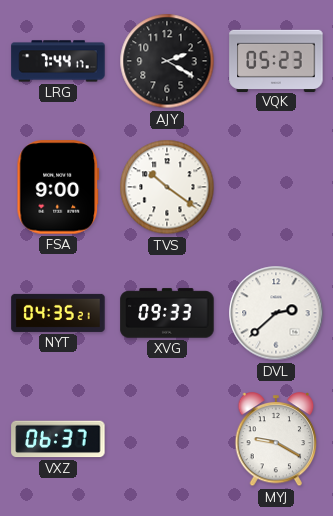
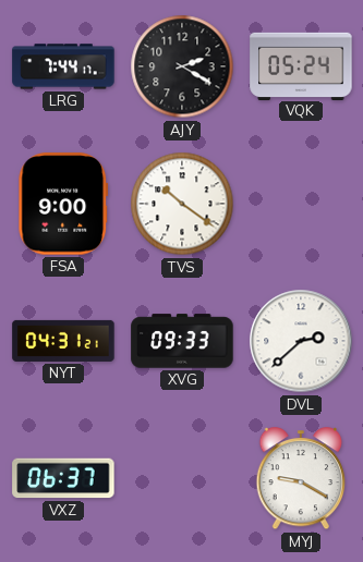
VQK: 05:23 -> 05:24 (301, 65)
NYT: 04:35 -> 04:31 (63, 341)
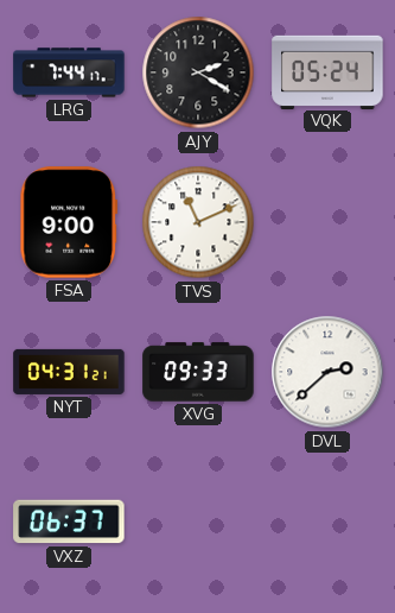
TVS: 10:21 -> 11:11 (198, 222)
MYJ: 9:20 -> none (301, 479)
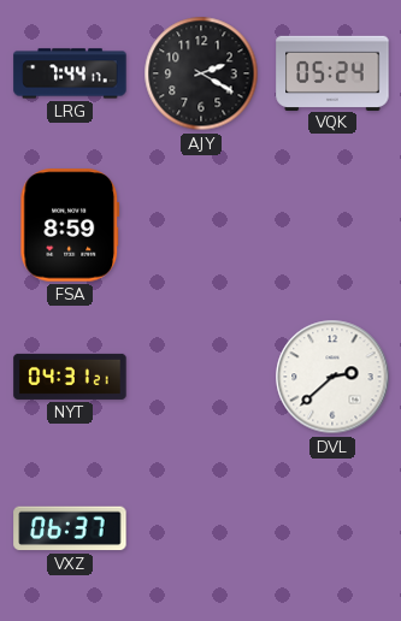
FSA: 9:00 -> 8:59 (70, 225)
TVS: 11:11 -> none (198, 222)
XVG: 09:33 -> none (198, 372)
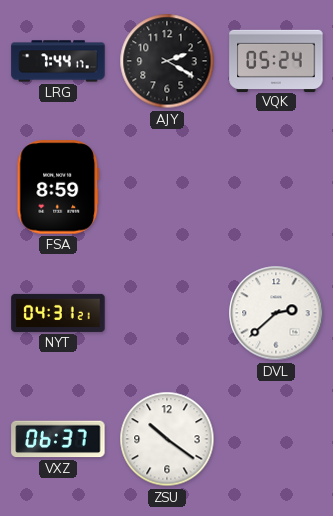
ZSU: none -> 10:21 (167, 439)
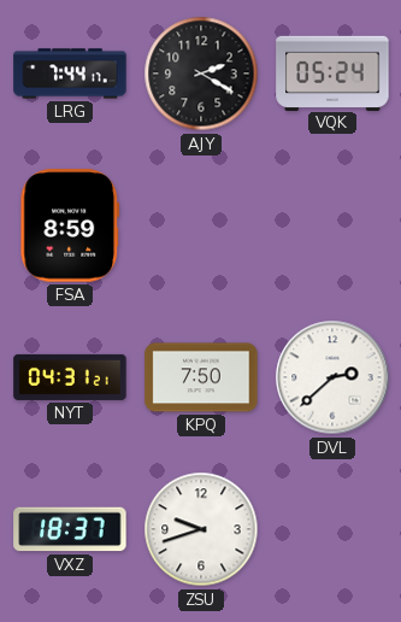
KPQ: none -> 7:50 (201, 377)
VXZ: 06:37 -> 18:37 (70, 529)
ZSU: 10:21 -> 9:42 (201, 529)
